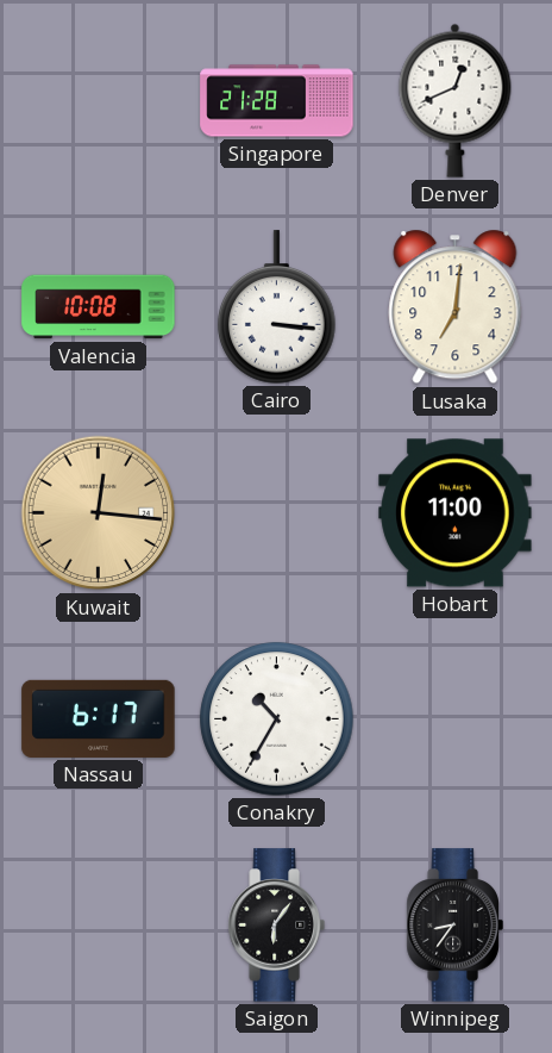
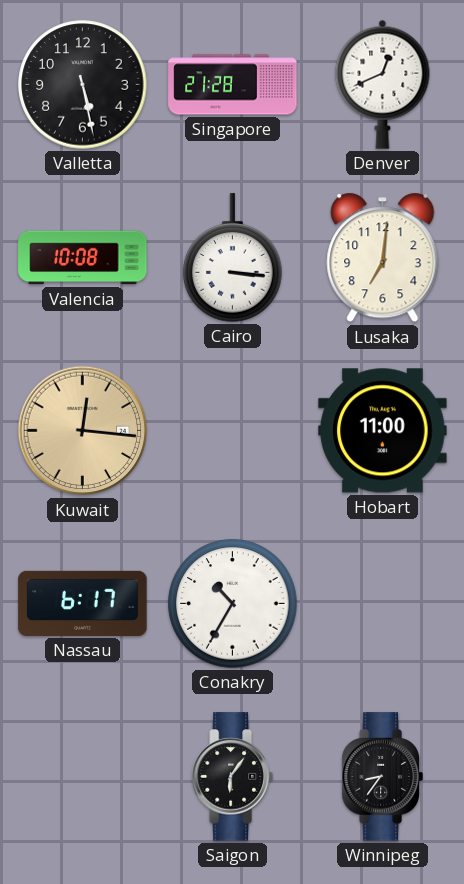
Valletta: none -> 5:28 (83, 85)
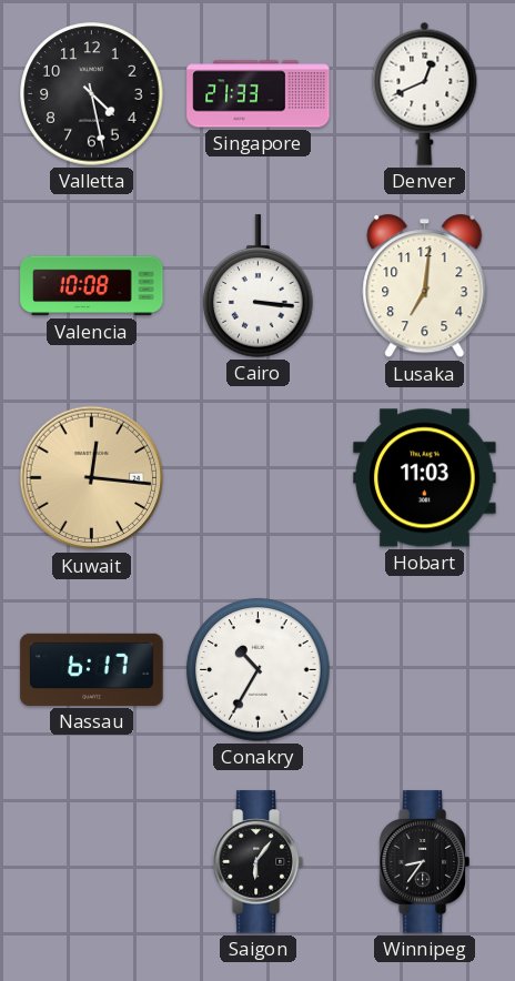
Valletta: 5:28 -> 4:28 (92, 94)
Singapore: 21:28 -> 21:33 (259, 94)
Hobart: 11:00 -> 11:03 (425, 478)
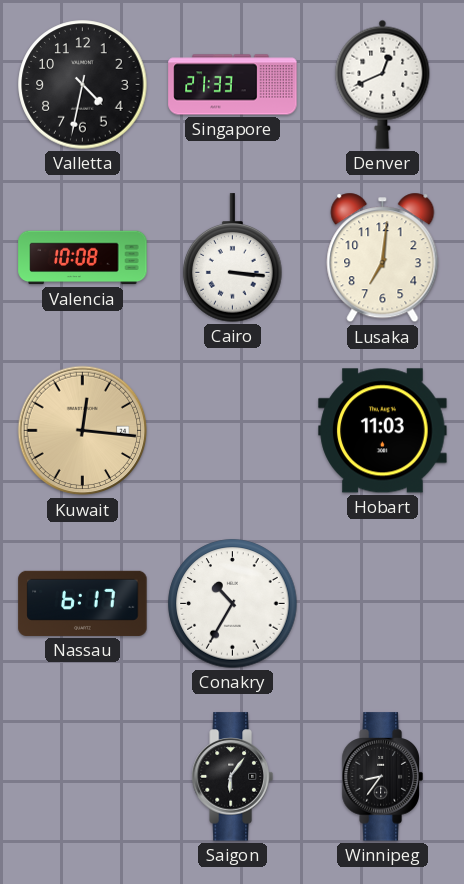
Valletta: 4:28 -> 4:32 (83, 85)
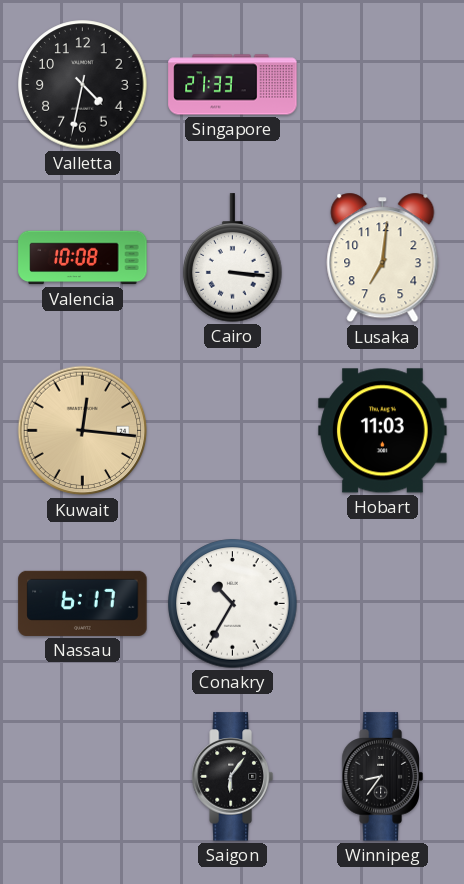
Denver: 12:41 -> none (383, 84)
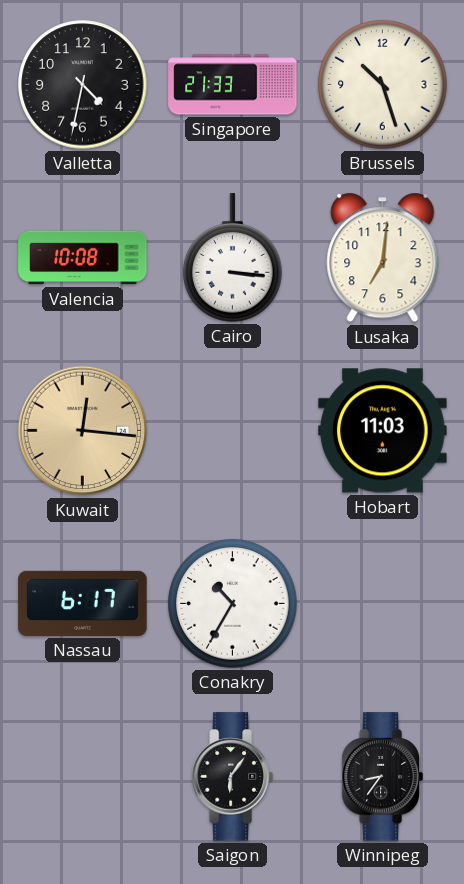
Brussels: none -> 10:27 (383, 85)
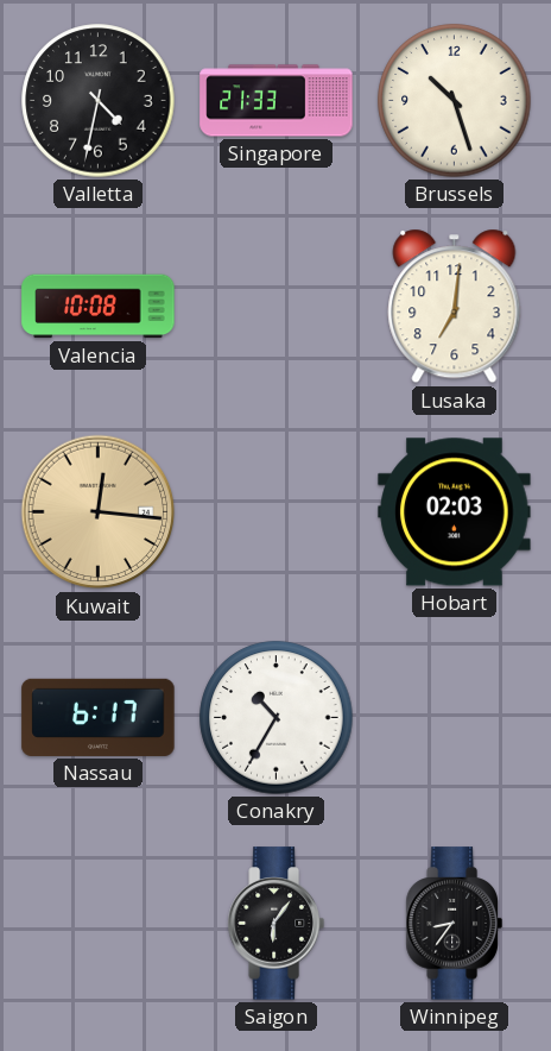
Cairo: 3:16 -> none (233, 258)
Hobart: 11:03 -> 02:03 (455, 512)
